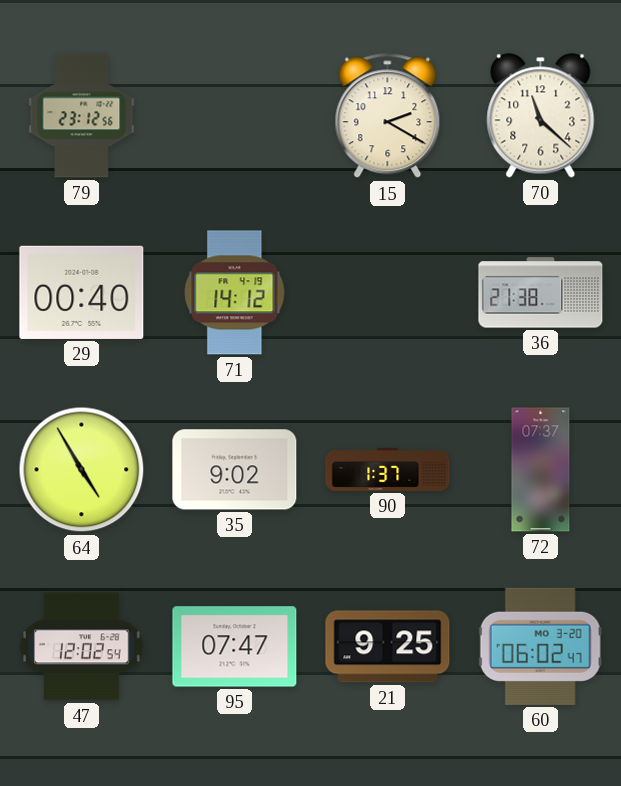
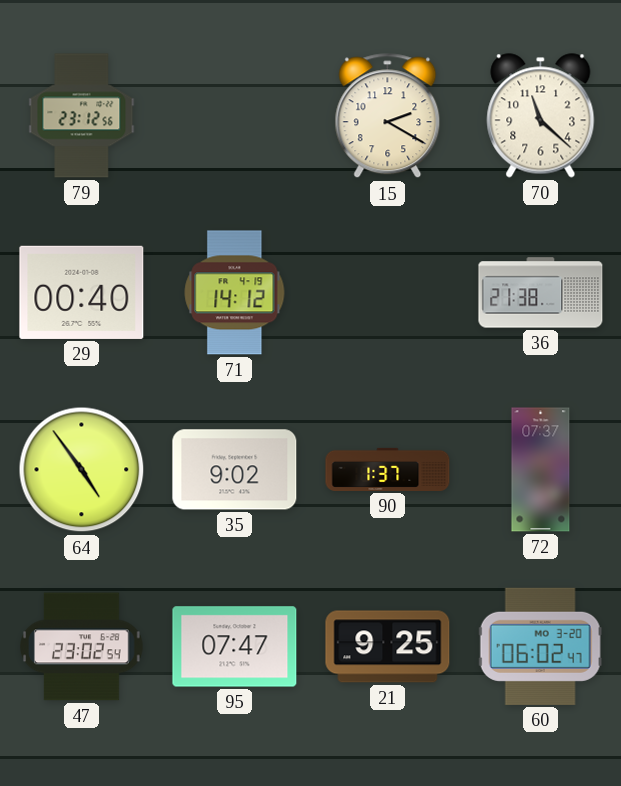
64: 4:55 -> 4:54 (82, 470)
47: 12:02 -> 23:02 (82, 647)
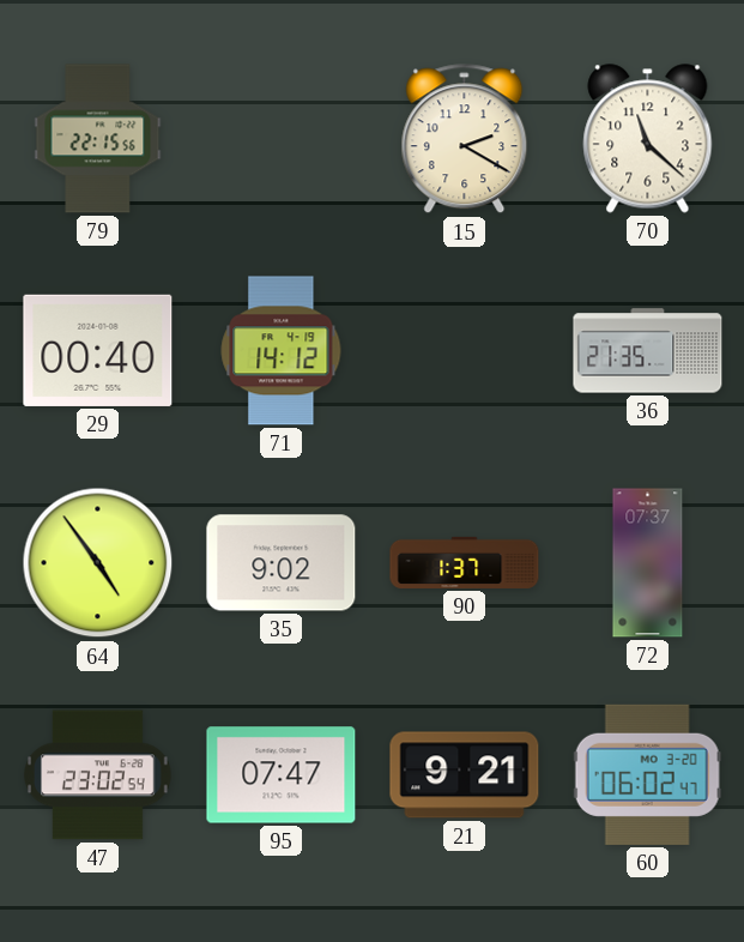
79: 23:12 -> 22:15 (98, 139)
36: 21:38 -> 21:35 (648, 351)
21: 9:25 -> 9:21 (465, 775)
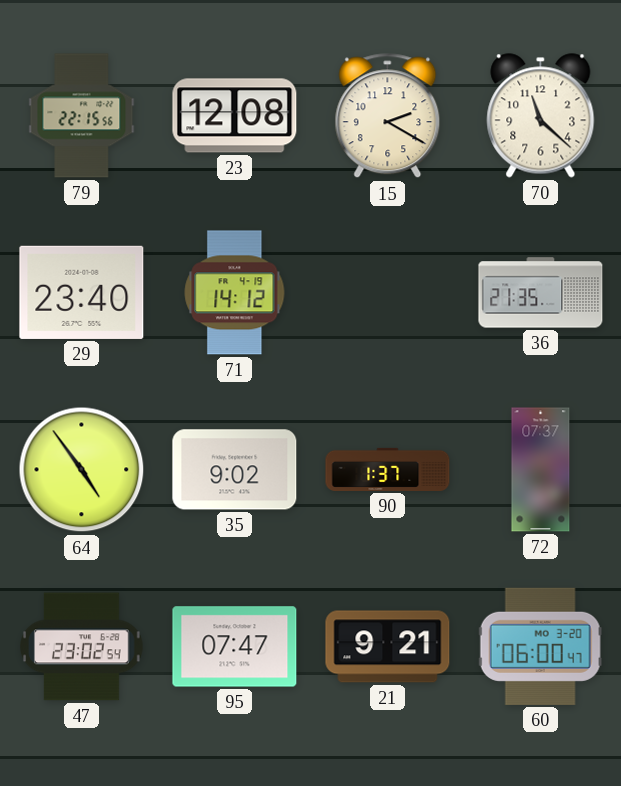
23: none -> 12:08 (235, 116)
29: 00:40 -> 23:40 (82, 292)
60: 06:02 -> 06:00 (540, 646)
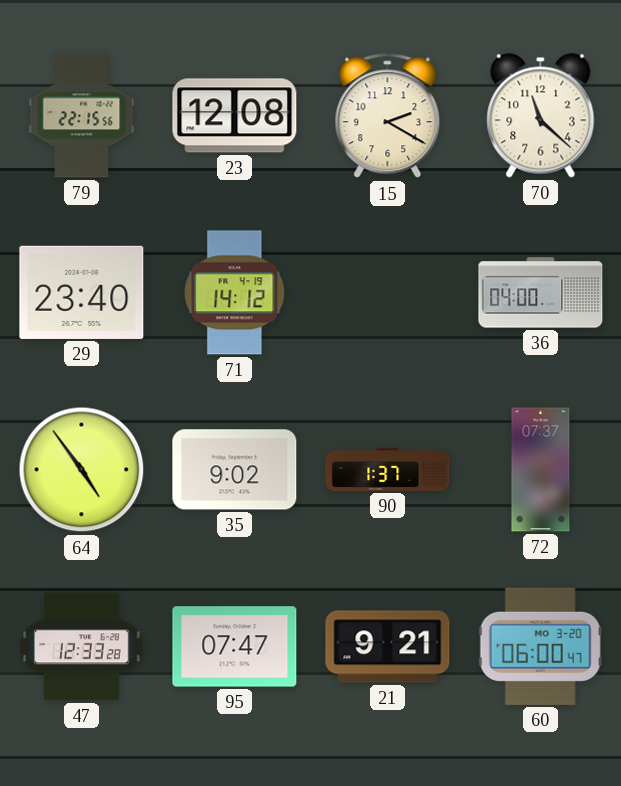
36: 21:35 -> 04:00 (541, 293)
47: 23:02 -> 12:33 (82, 647)
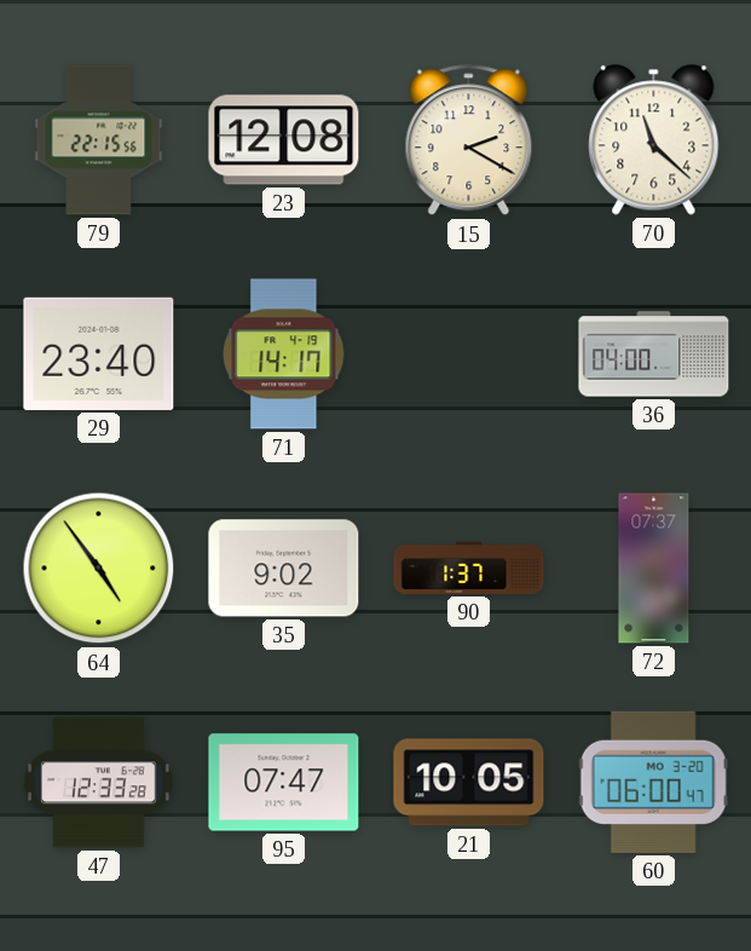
71: 14:12 -> 14:17 (284, 355)
21: 9:21 -> 10:05 (469, 783)
